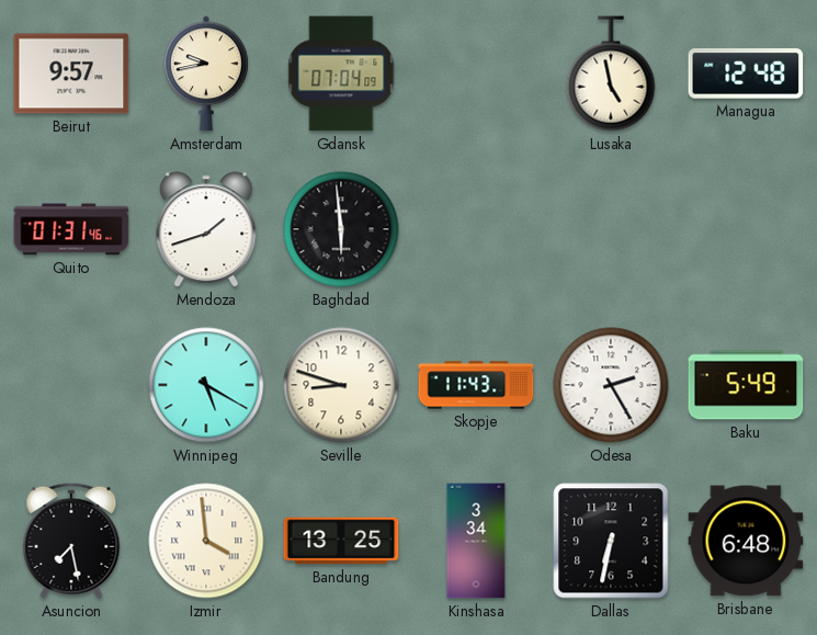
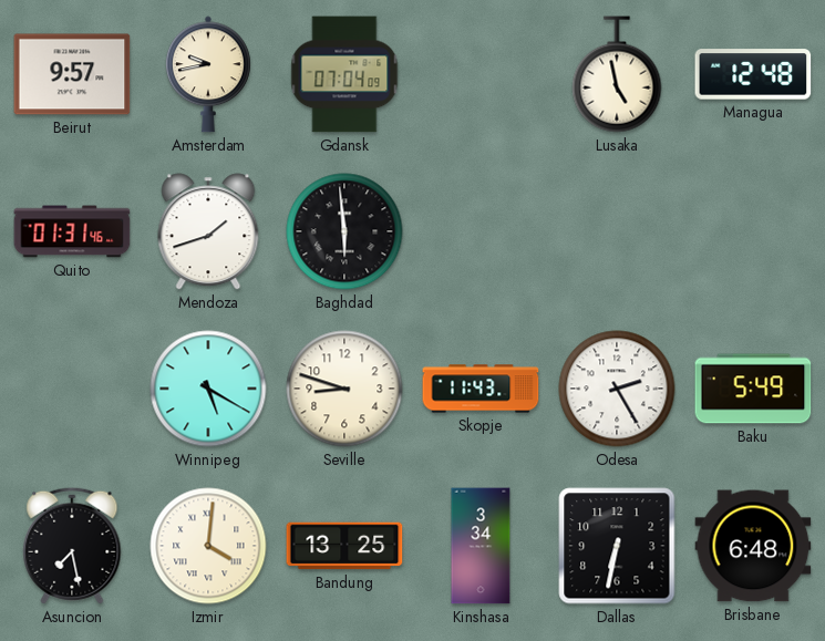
Izmir: 3:59 -> 4:01 (208, 546)
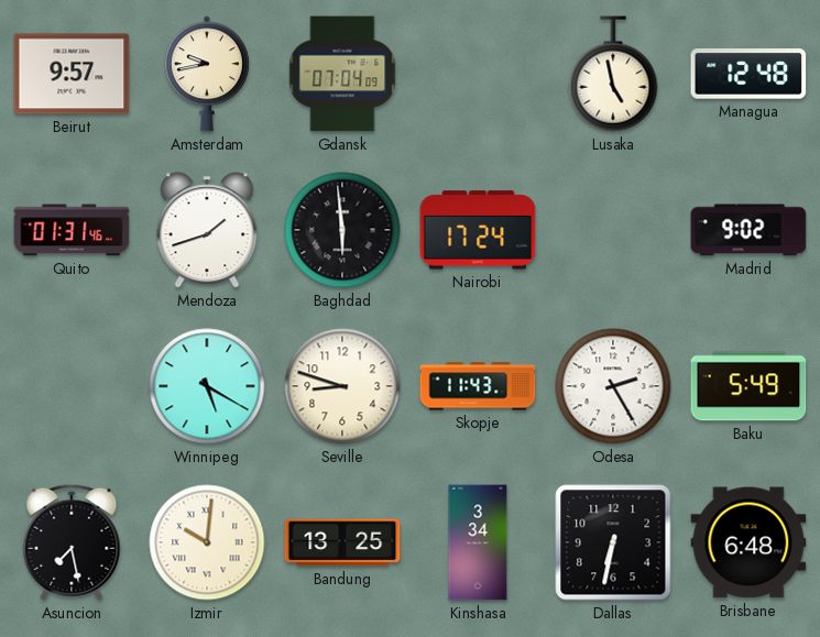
Nairobi: none -> 17:24 (478, 230)
Madrid: none -> 9:02 (748, 230)
Izmir: 4:01 -> 10:01 (207, 542)
